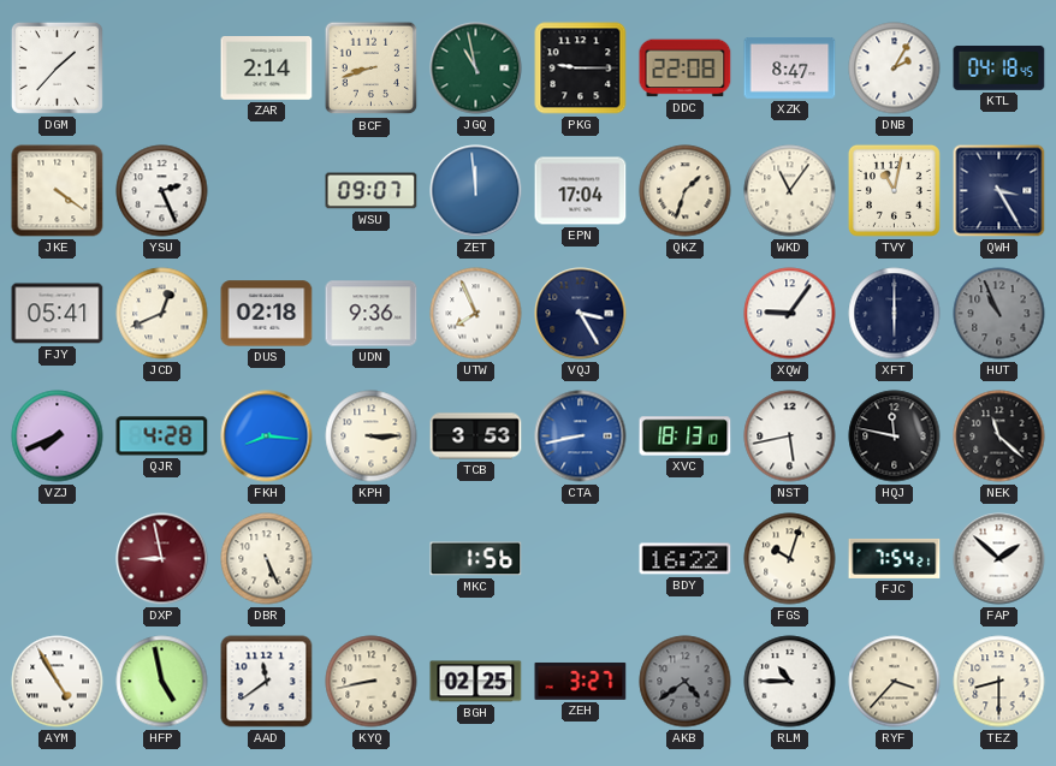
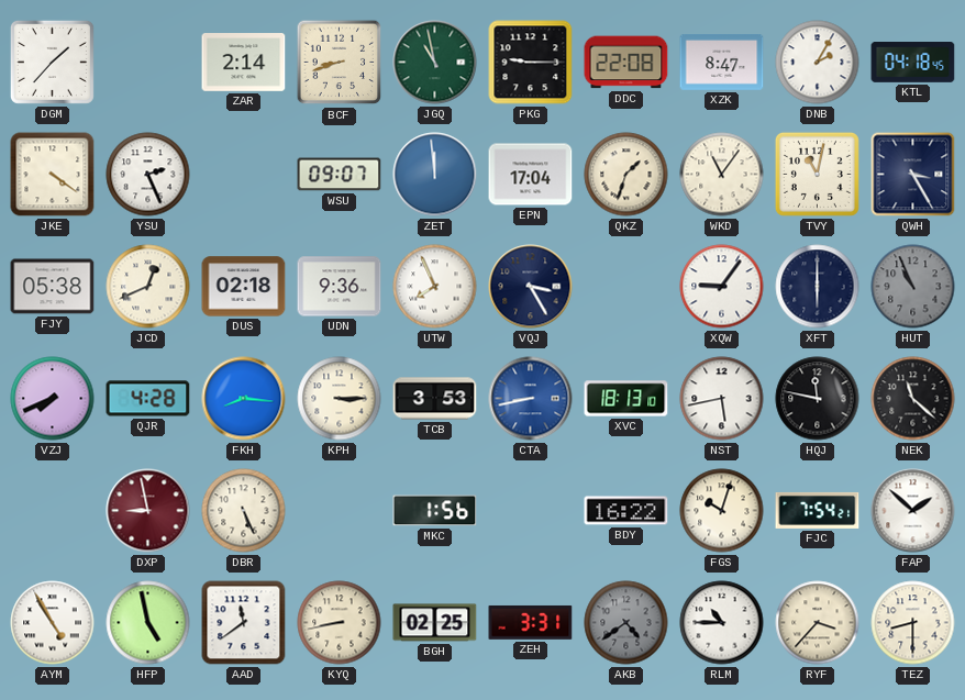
FJY: 05:41 -> 05:38 (53, 287)
ZEH: 3:27 -> 3:31 (531, 623)
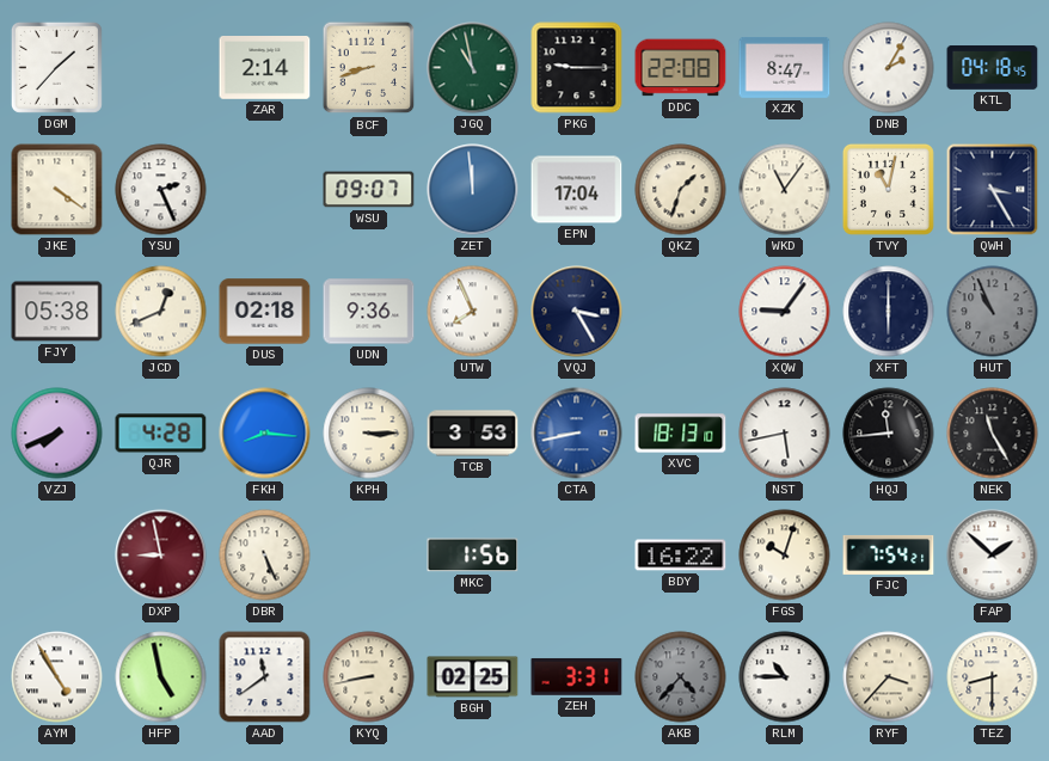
HQJ: 11:47 -> 11:44 (889, 434)
NEK: 11:22 -> 11:25 (993, 434)
AKB: 4:39 -> 4:37 (681, 677)
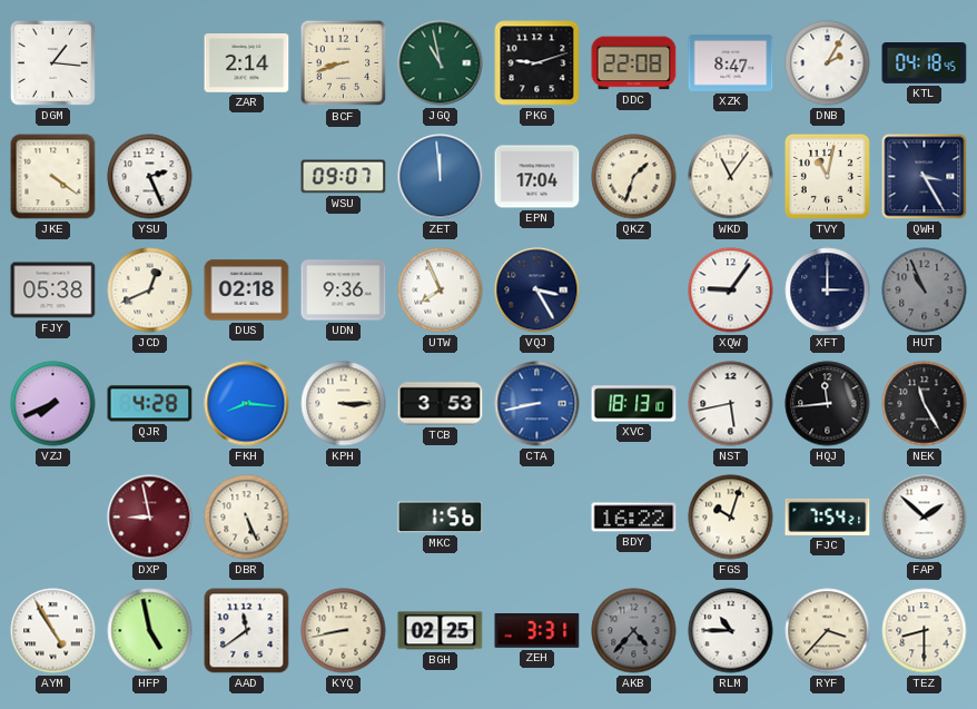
DGM: 1:37 -> 1:16 (52, 62)
PKG: 9:15 -> 9:12 (537, 63)
XFT: 6:00 -> 3:00 (828, 291)
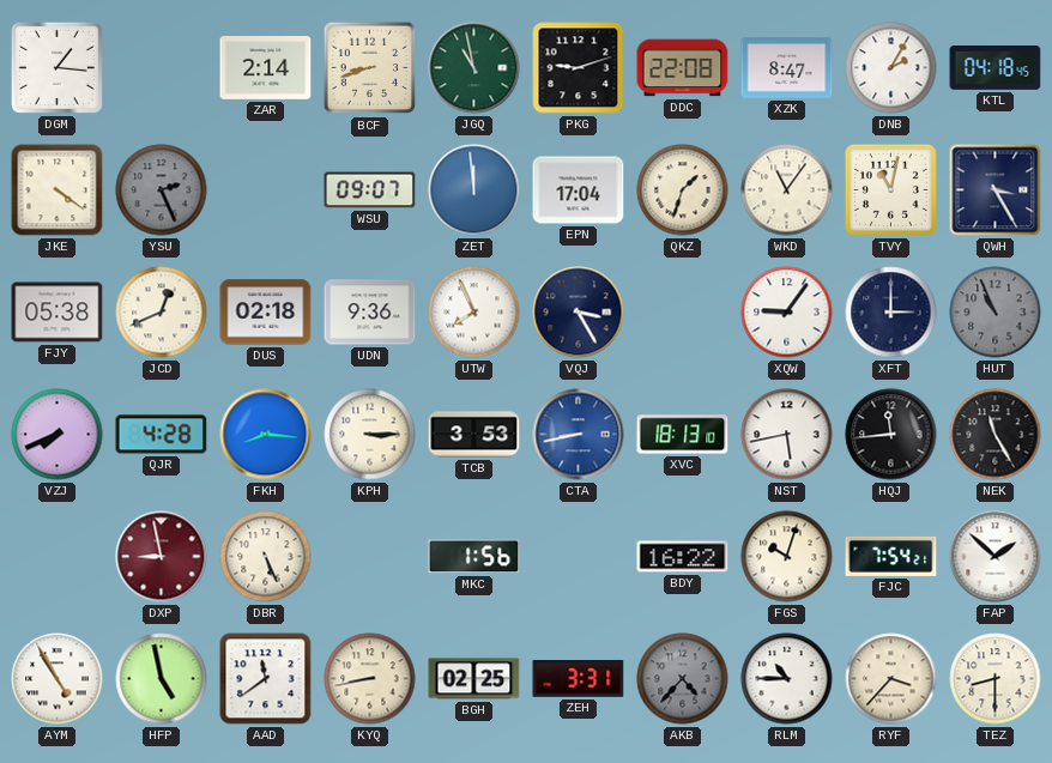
YSU dial: white -> grey (162, 190)
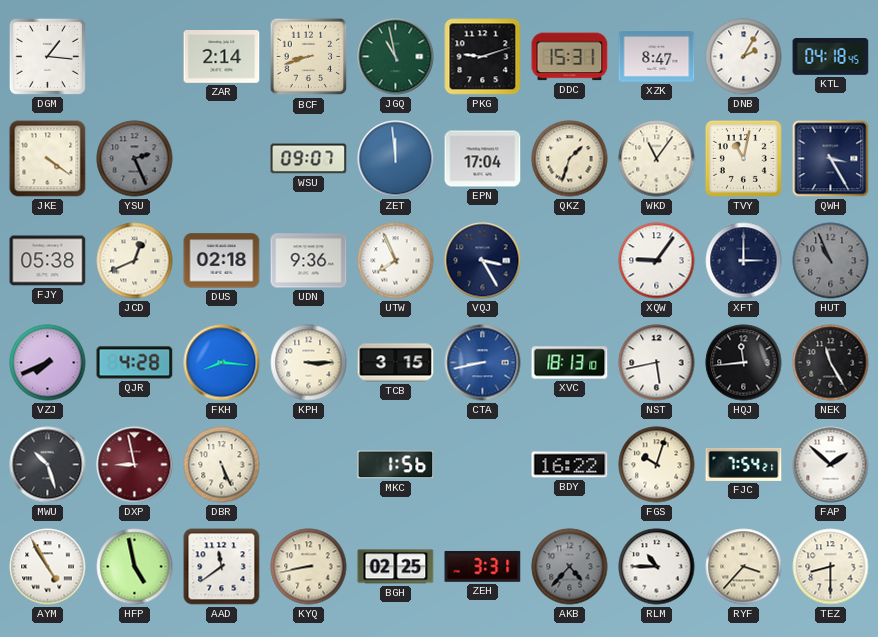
DDC: 22:08 -> 15:31 (570, 57)
TCB: 3:53 -> 3:15 (396, 363)
MWU: none -> 10:27 (48, 465)
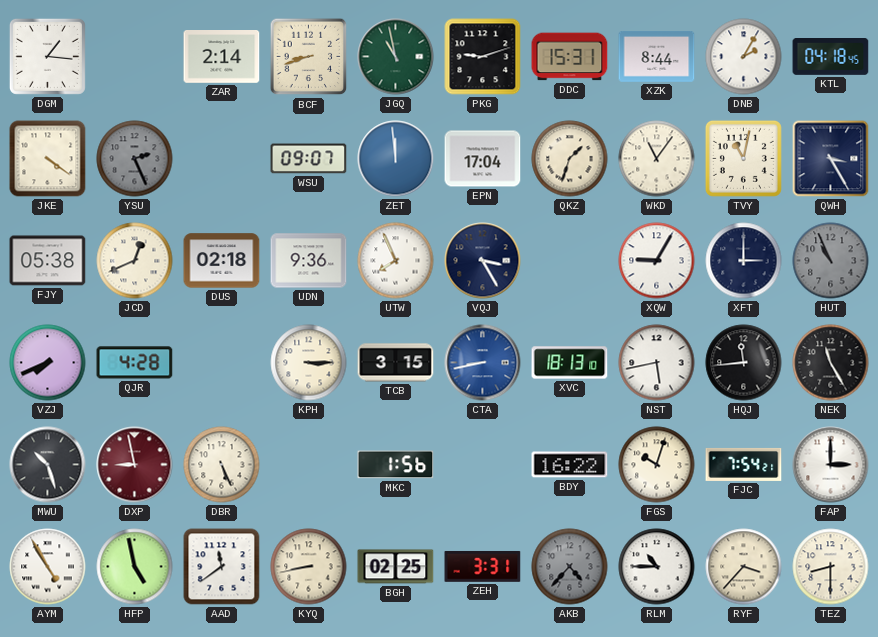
XZK: 8:47 -> 8:44 (657, 57)
XQW: 9:06 -> 9:05 (657, 261)
FKH: 8:16 -> none (222, 363)
FAP: 1:52 -> 3:00 (831, 465)
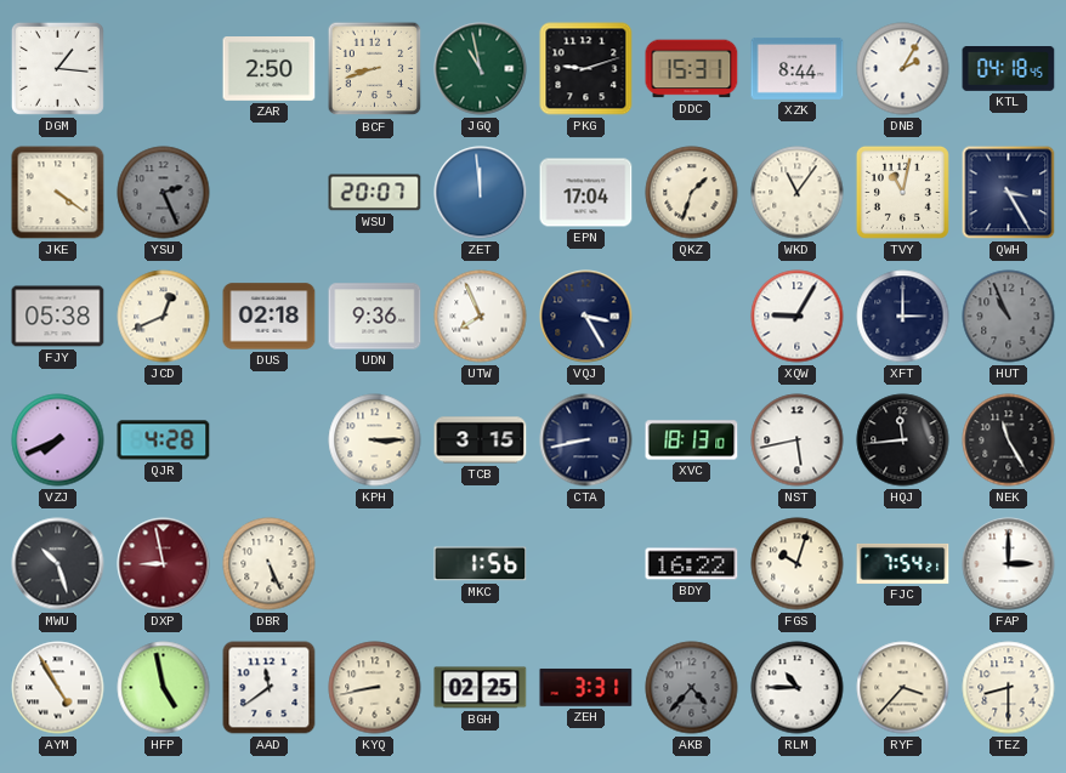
ZAR: 2:14 -> 2:50 (270, 69)
WSU: 09:07 -> 20:07 (375, 193)
CTA dial: blue -> navy (586, 441)
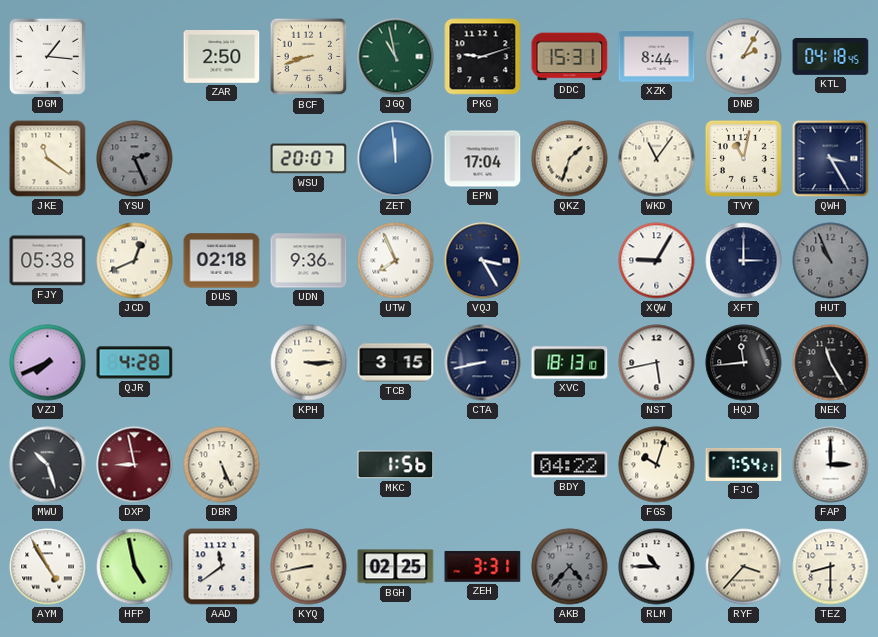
JKE: 4:21 -> 11:21 (48, 159)
BDY: 16:22 -> 04:22 (570, 465)
